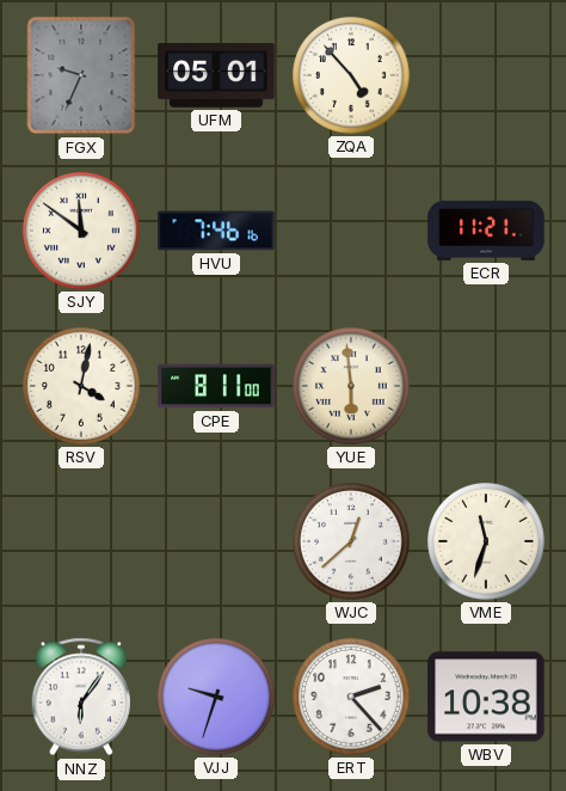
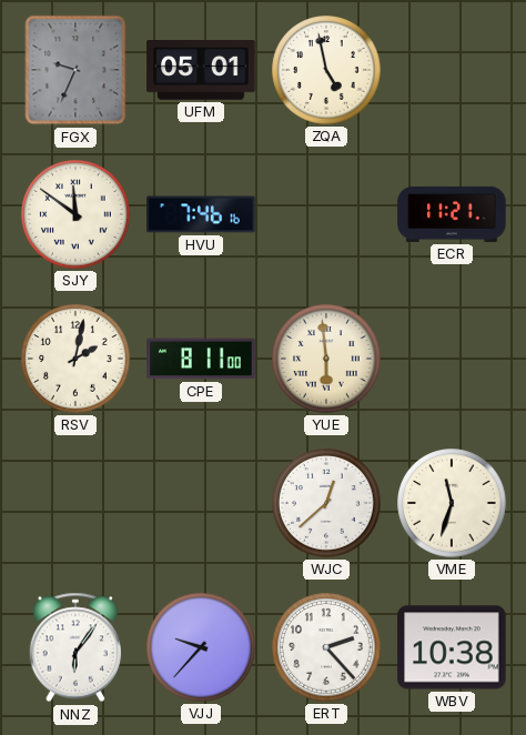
ZQA: 4:53 -> 4:58 (326, 70)
RSV: 4:02 -> 2:02 (75, 359)
VJJ: 9:33 -> 9:37 (201, 647)
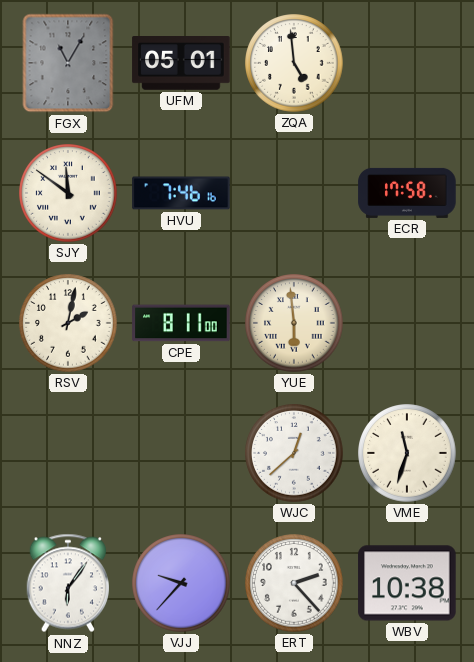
FGX: 9:34 -> 11:05 (68, 63)
ZQA: 4:58 -> 4:59 (294, 63)
ECR: 11:21 -> 17:58 (407, 193)
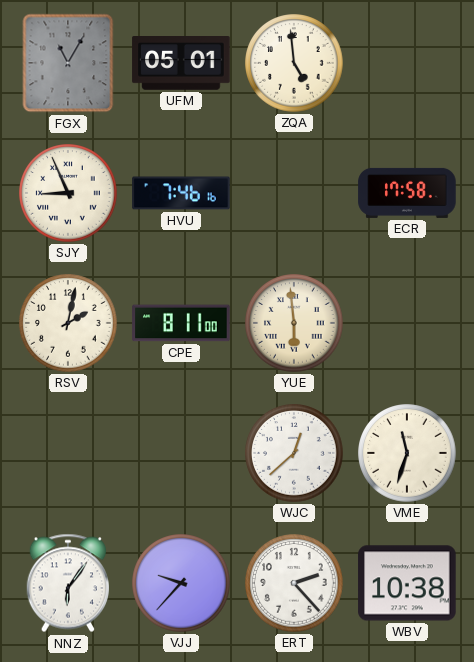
SJY: 11:51 -> 8:56 (68, 193)
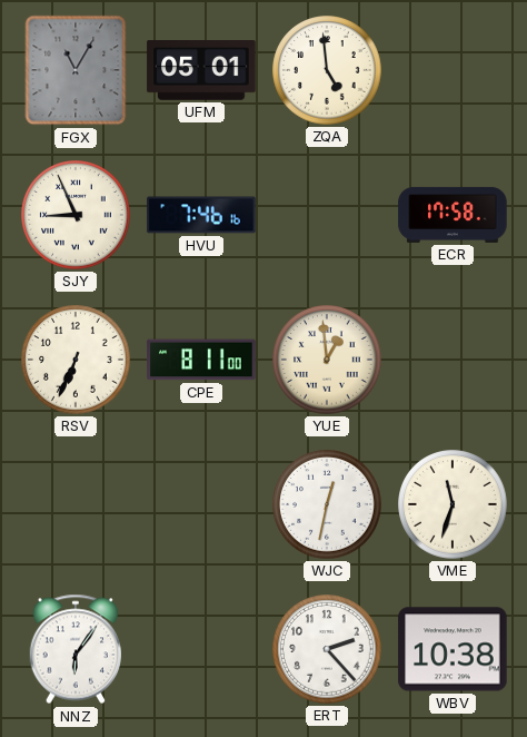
RSV: 2:02 -> 6:34 (76, 360)
YUE: 5:59 -> 12:59 (327, 360)
WJC: 12:38 -> 12:32 (327, 504)
VJJ: 9:37 -> none (181, 583)
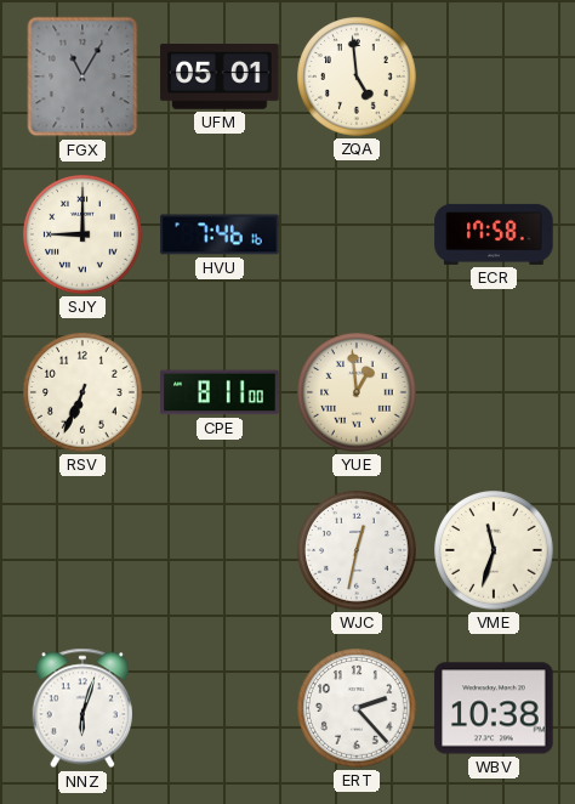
SJY: 8:56 -> 9:00 (82, 234)
NNZ: 6:06 -> 6:03 (81, 708)
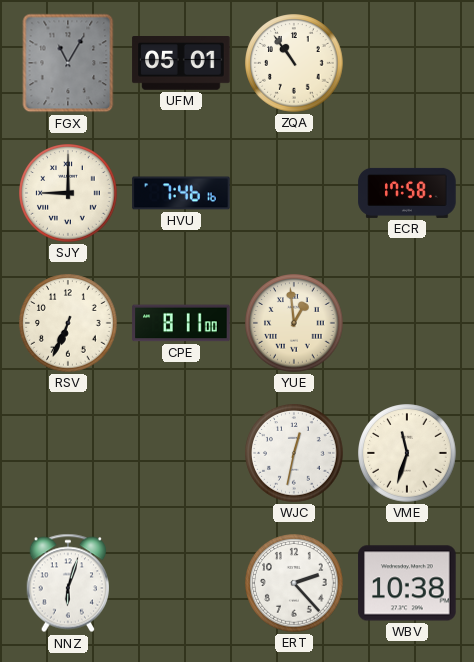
ZQA: 4:59 -> 10:54 (294, 63)
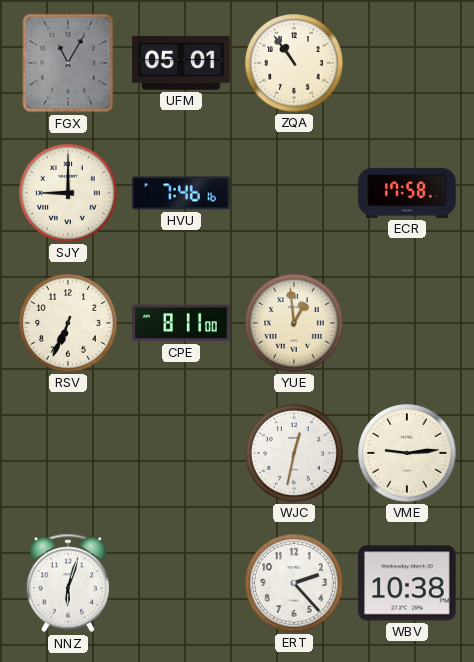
VME: 11:33 -> 9:14 (407, 453)
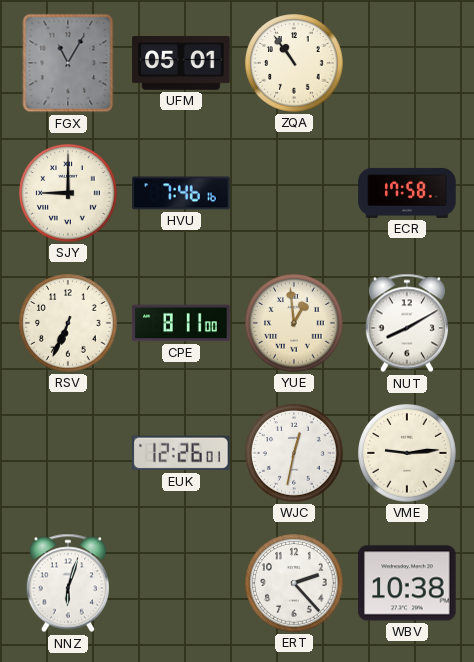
NUT: none -> 8:10 (406, 323)
EUK: none -> 12:26 (181, 453)
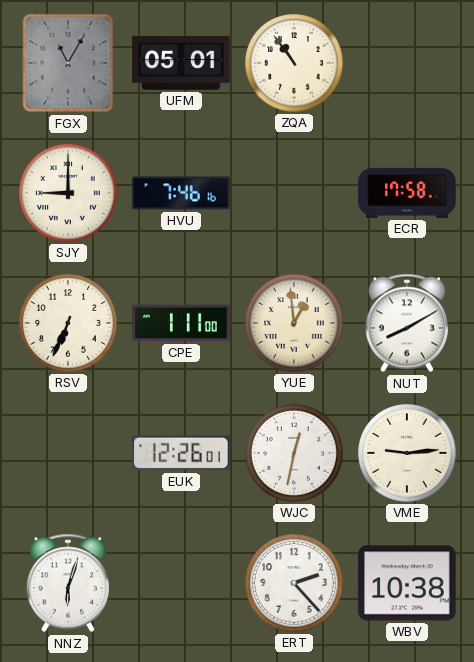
CPE: 8:11 -> 1:11 (181, 323)
